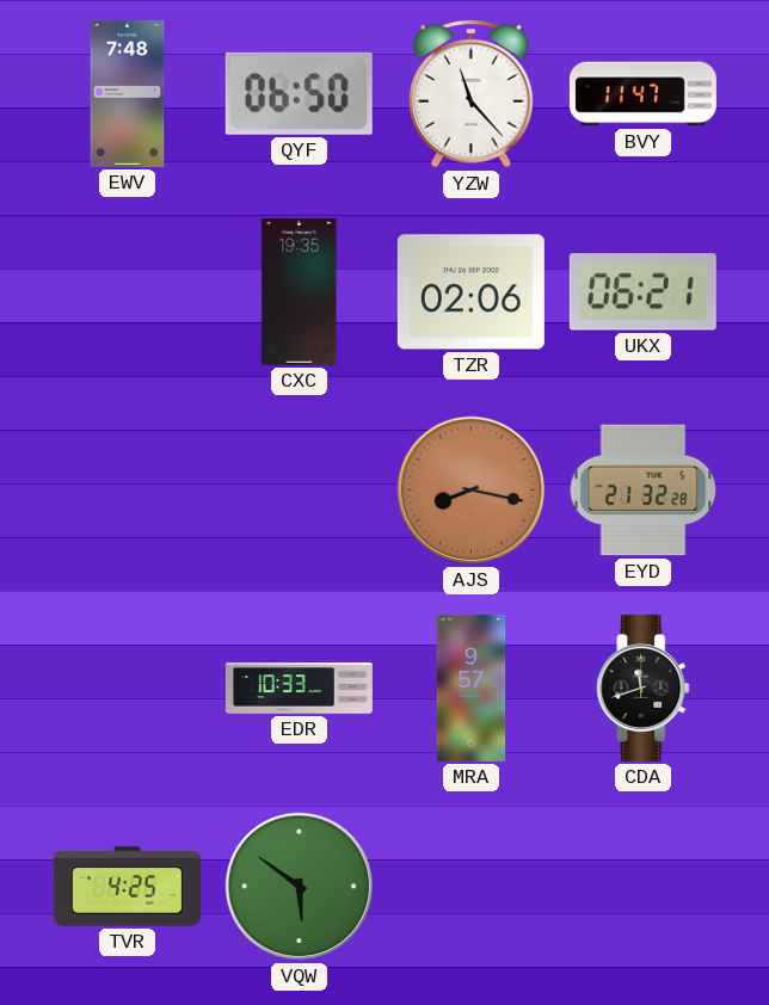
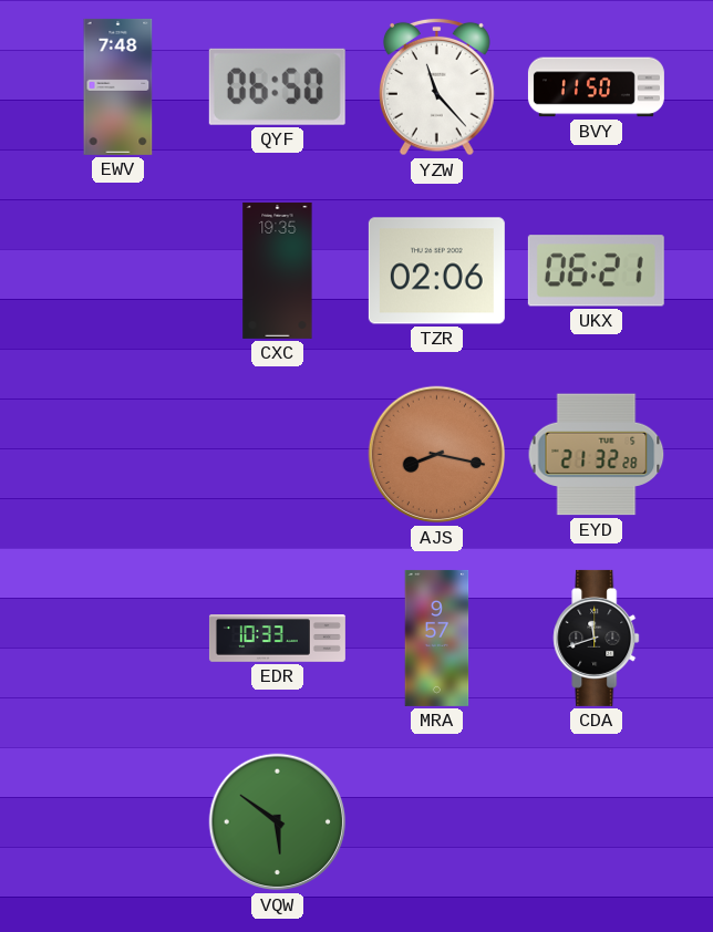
BVY: 11:47 -> 11:50 (596, 87)
TVR: 4:25 -> none (127, 887)
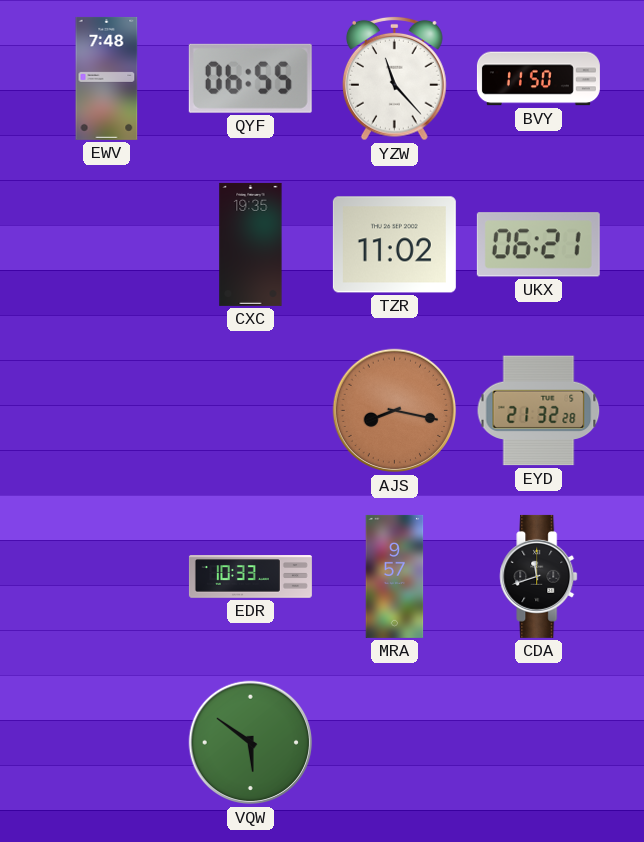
QYF: 06:50 -> 06:55 (250, 78)
TZR: 02:06 -> 11:02 (394, 245)
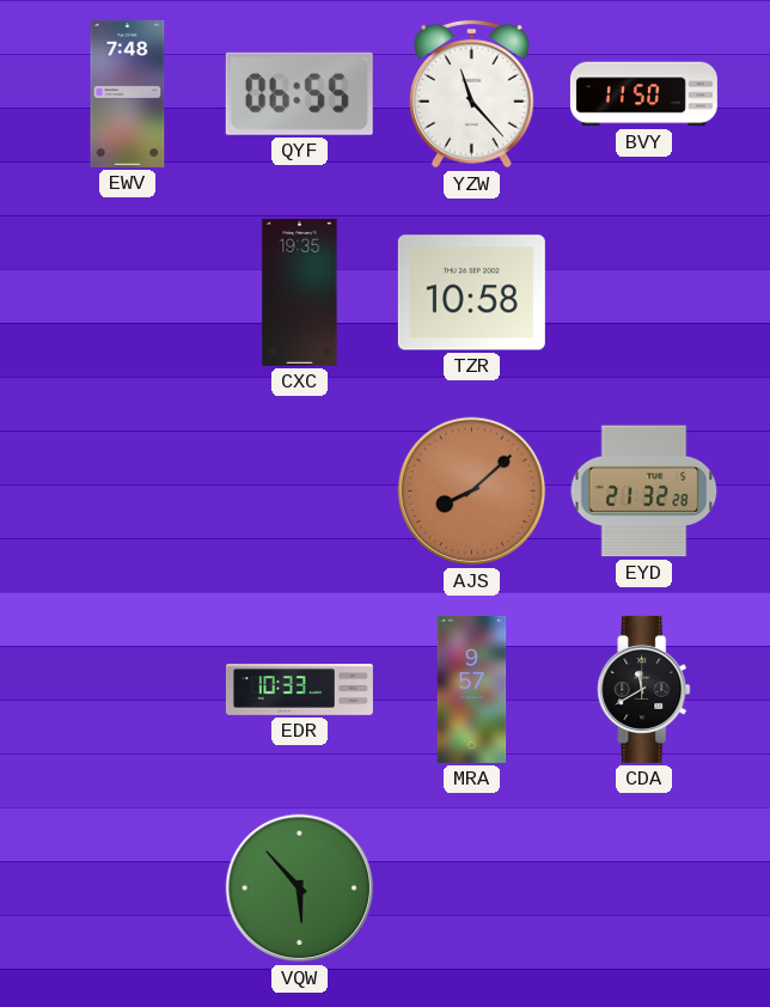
TZR: 11:02 -> 10:58 (471, 293)
UKX: 06:21 -> none (538, 245)
AJS: 8:17 -> 8:08 (472, 492)
CDA: 11:42 -> 11:40 (644, 689)
VQW: 5:51 -> 5:53 (300, 889)
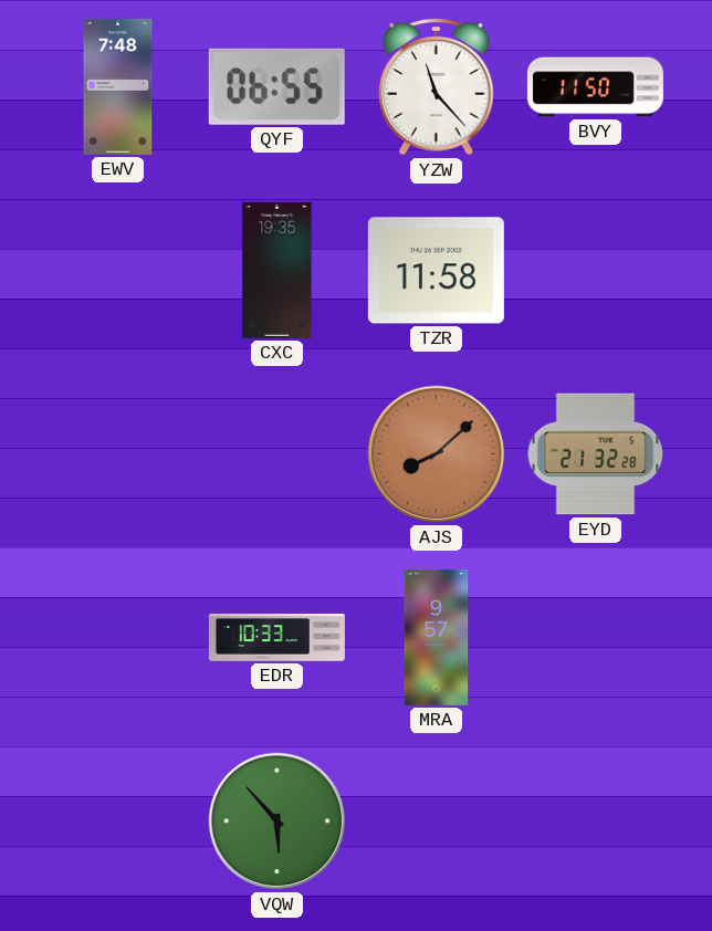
TZR: 10:58 -> 11:58 (436, 271)
CDA: 11:40 -> none (644, 689)
